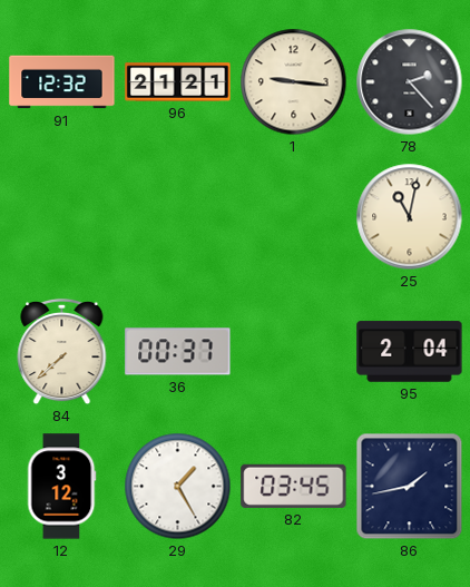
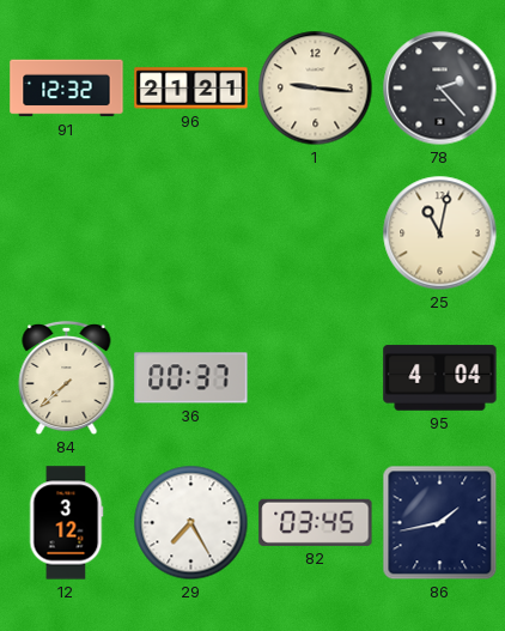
95: 2:04 -> 4:04 (440, 378)
29: 1:25 -> 7:25 (191, 523)
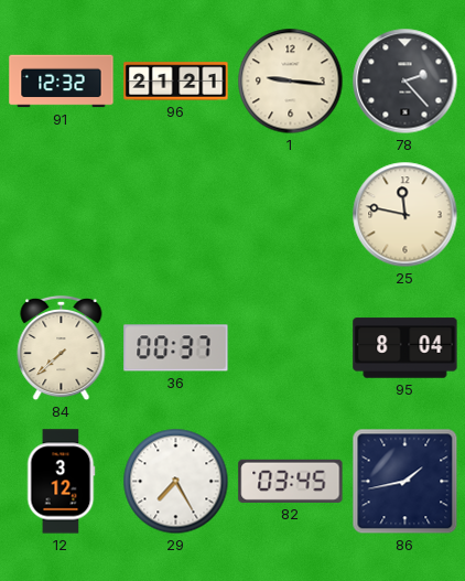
25: 11:02 -> 11:47 (405, 215)
95: 4:04 -> 8:04 (405, 348)
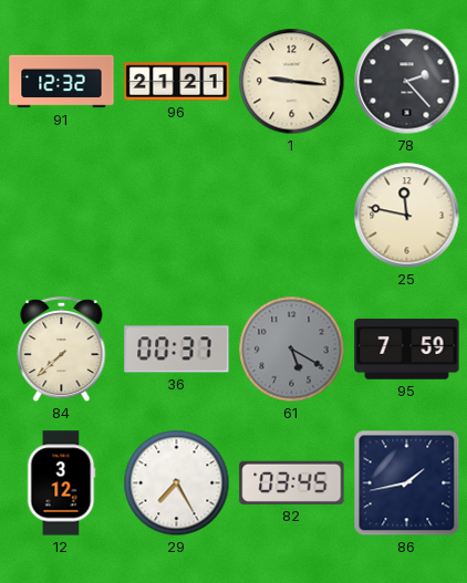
61: none -> 5:20 (292, 350)
95: 8:04 -> 7:59 (407, 350)
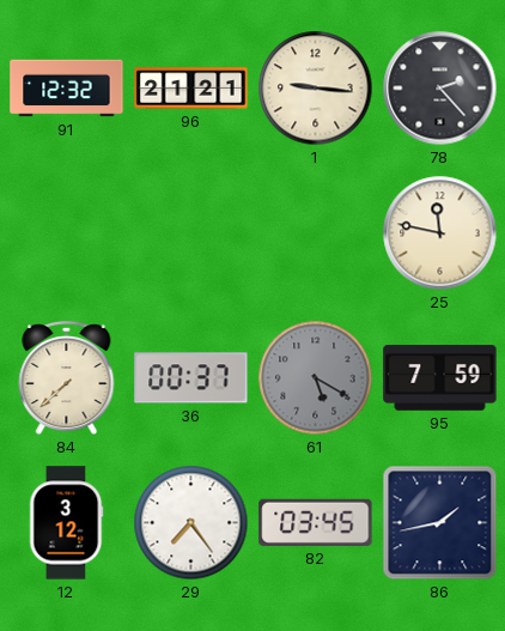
29: 7:25 -> 7:24 (191, 523)
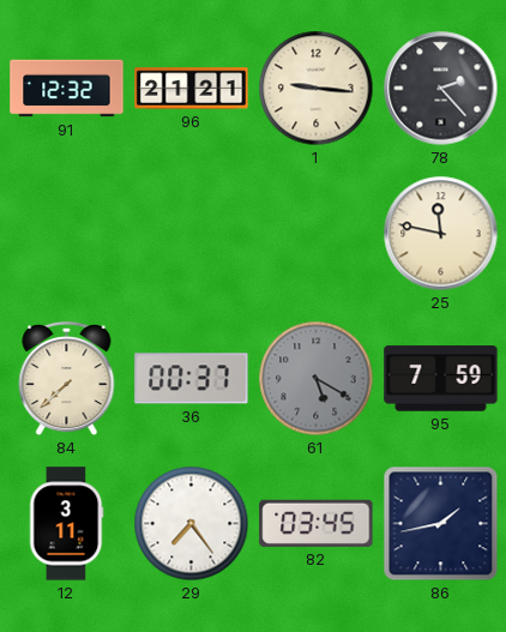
12: 3:12 -> 3:11 (66, 524)
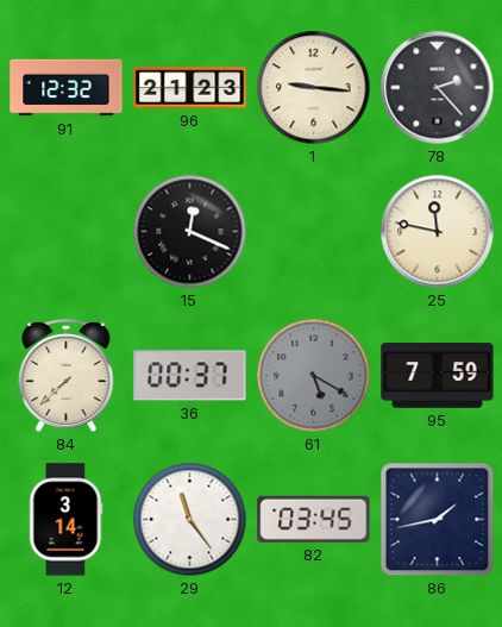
96: 21:21 -> 21:23 (190, 88)
15: none -> 12:19 (190, 232)
12: 3:11 -> 3:14 (65, 520)
29: 7:24 -> 11:24 (190, 520)
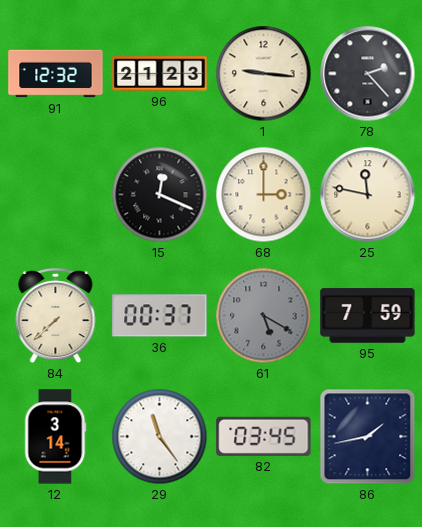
68: none -> 3:00 (264, 195)
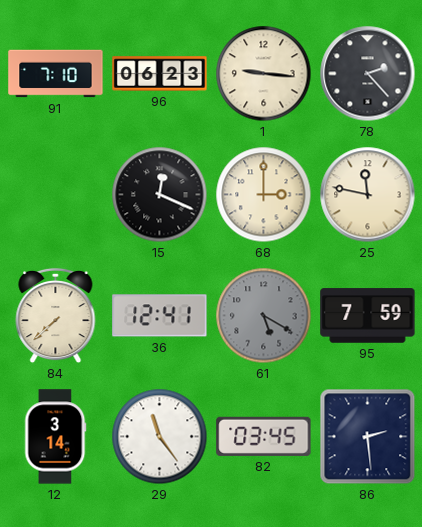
91: 12:32 -> 7:10 (56, 74)
96: 21:23 -> 06:23 (160, 74)
36: 00:37 -> 12:41 (160, 316)
86: 1:43 -> 2:29 (368, 437)
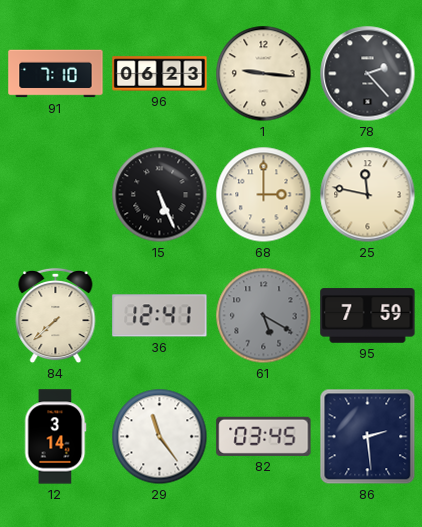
15: 12:19 -> 5:26 (160, 195)
